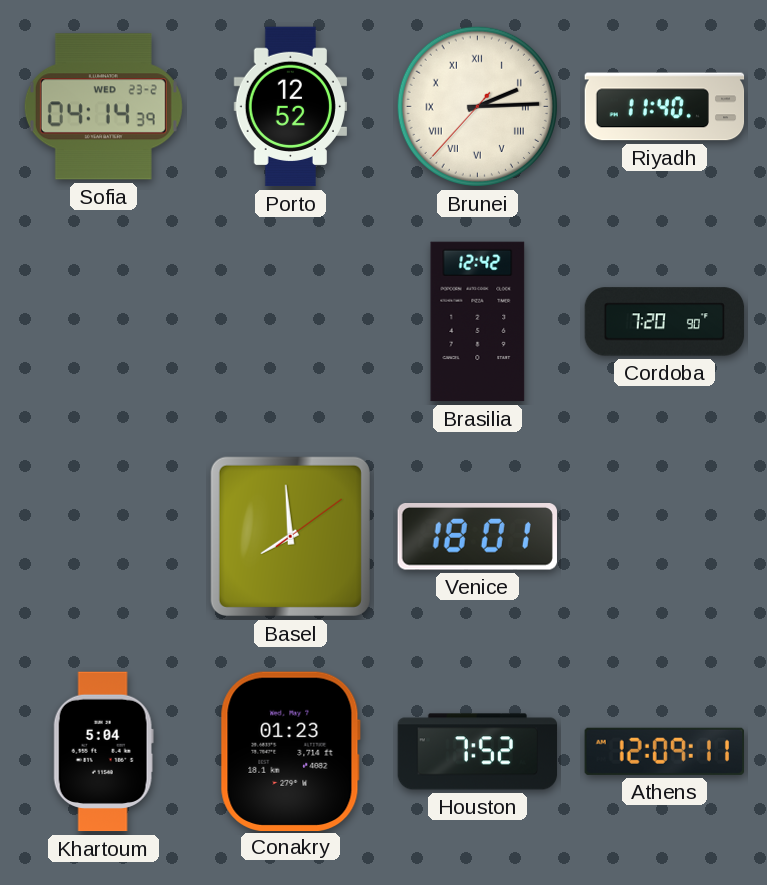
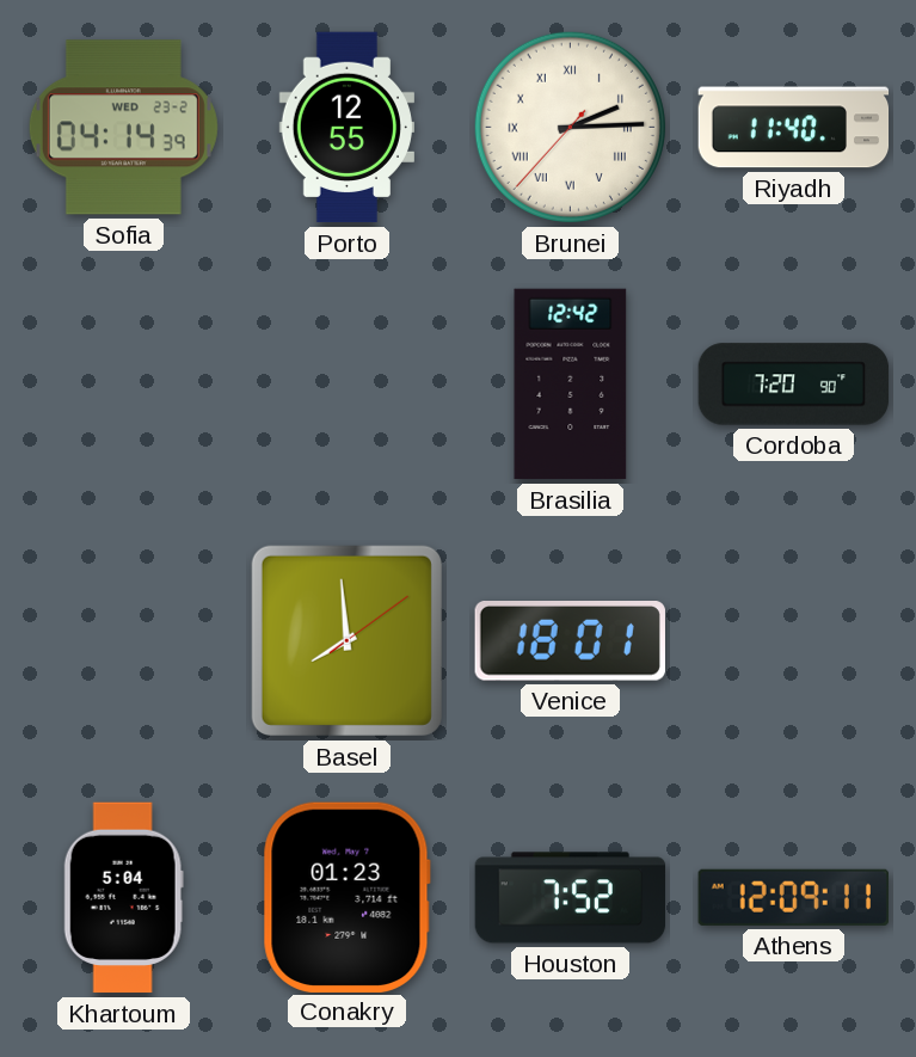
Porto: 12:52 -> 12:55 (346, 128)
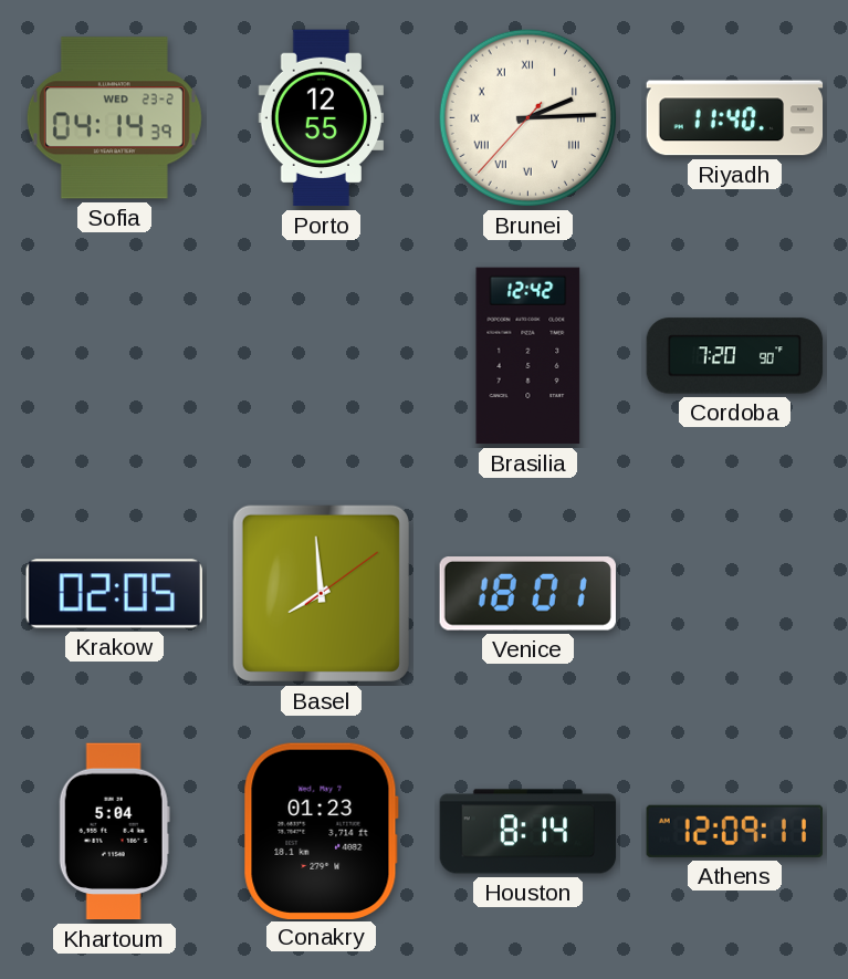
Krakow: none -> 02:05 (114, 594)
Houston: 7:52 -> 8:14 (528, 832)
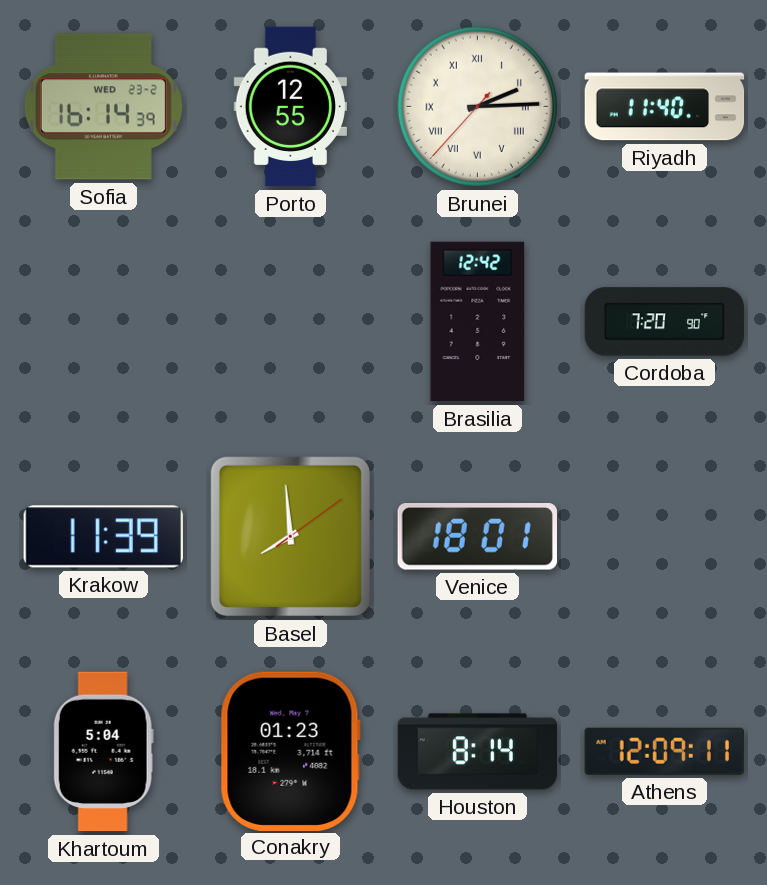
Sofia: 04:14 -> 16:14 (103, 107)
Krakow: 02:05 -> 11:39 (103, 537)
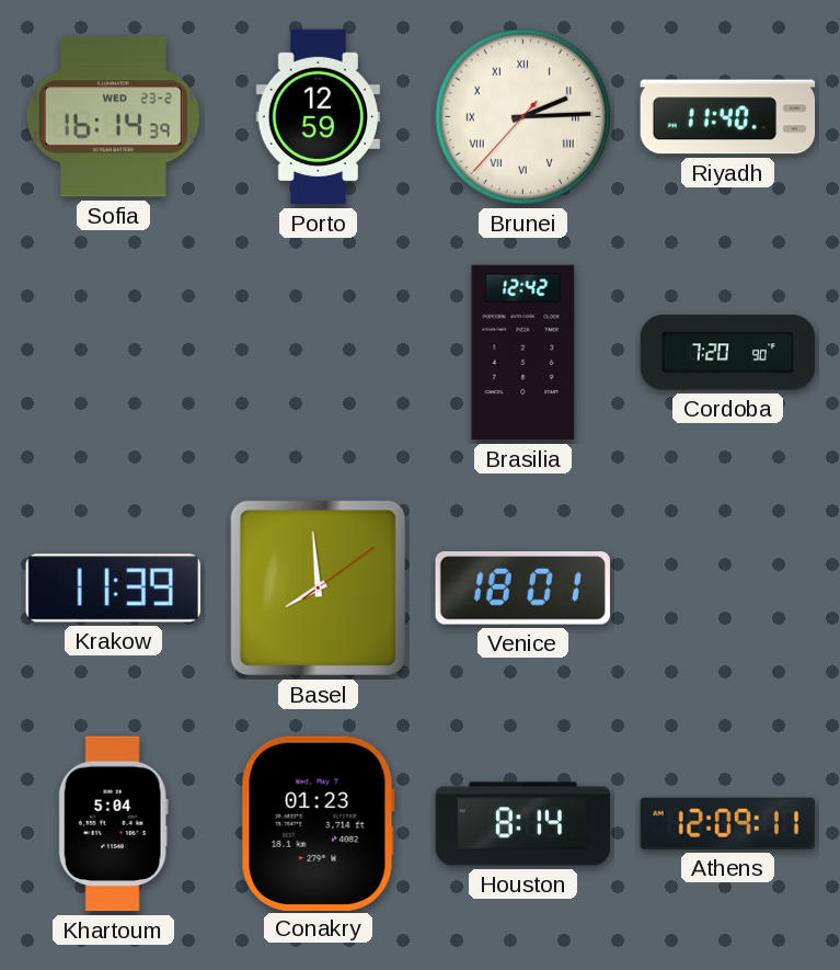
Porto: 12:55 -> 12:59 (318, 117)
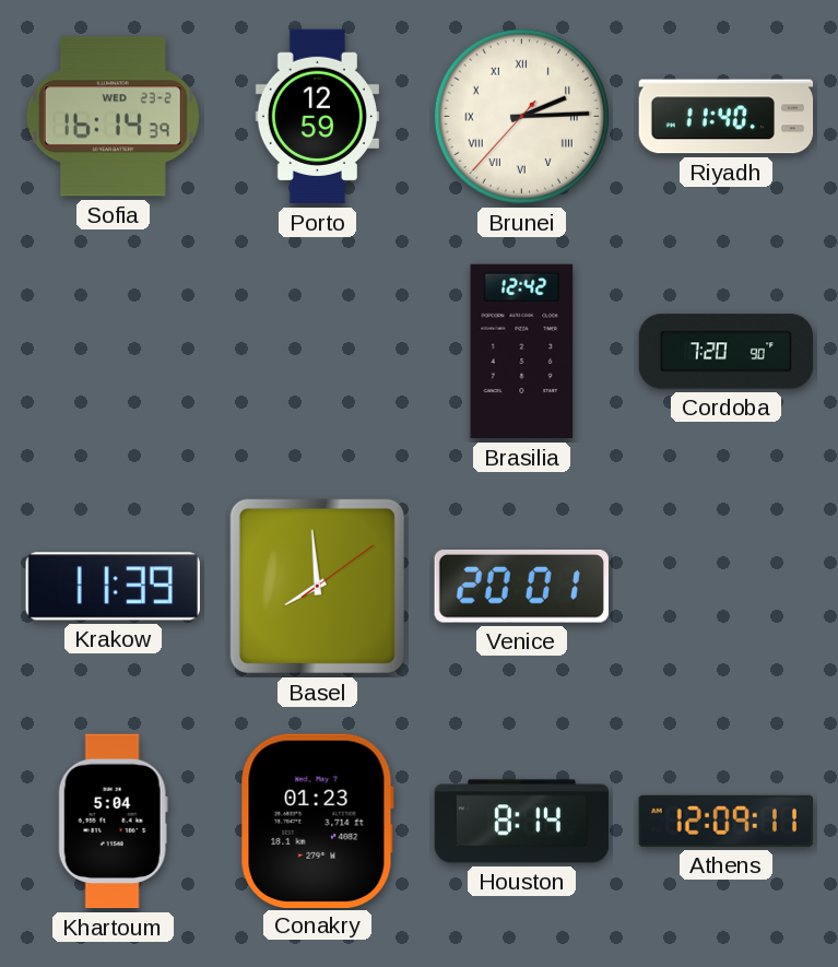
Venice: 18:01 -> 20:01 (521, 587)
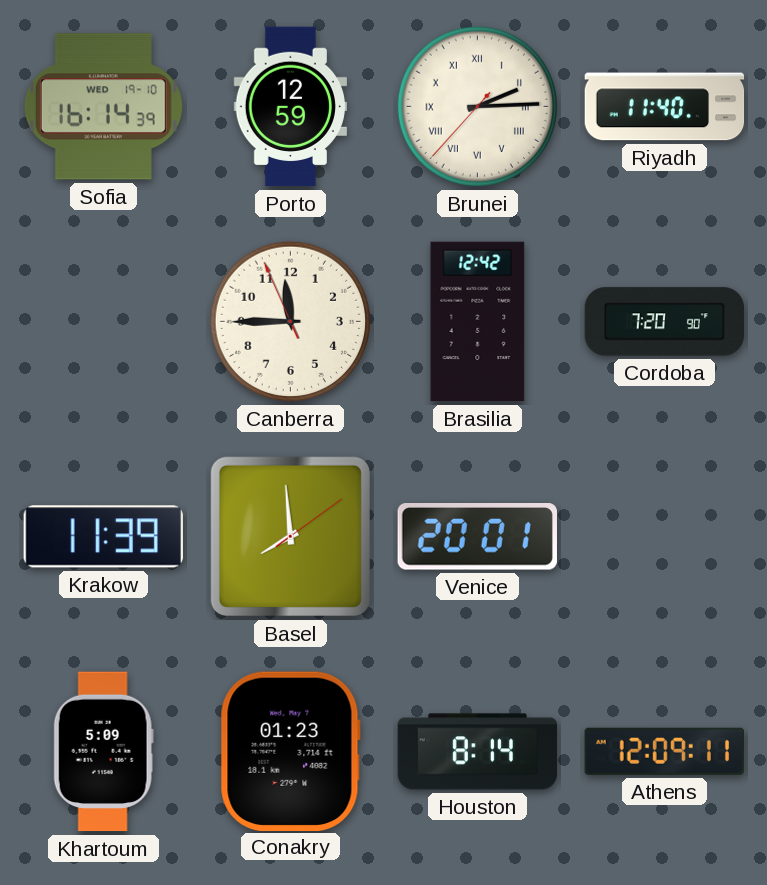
Sofia date: WED 23-2 -> WED 19-10 (103, 107)
Canberra: none -> 11:44 (290, 321)
Khartoum: 5:04 -> 5:09 (103, 752)
